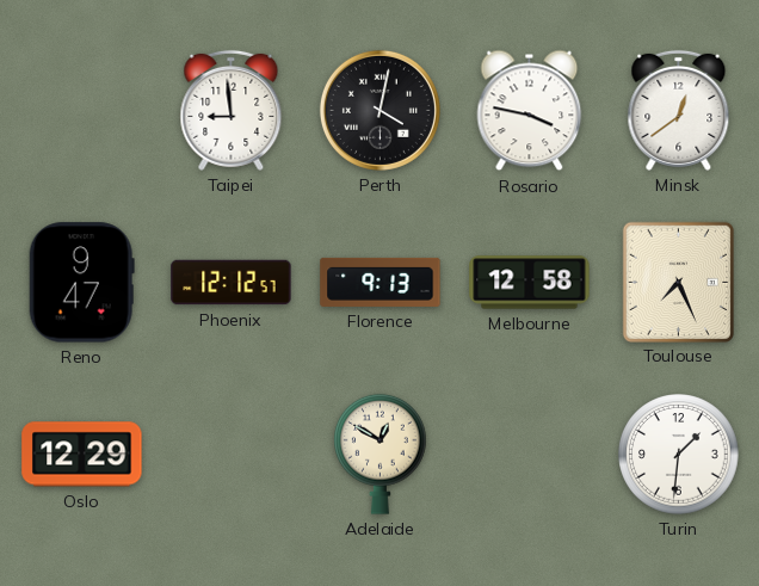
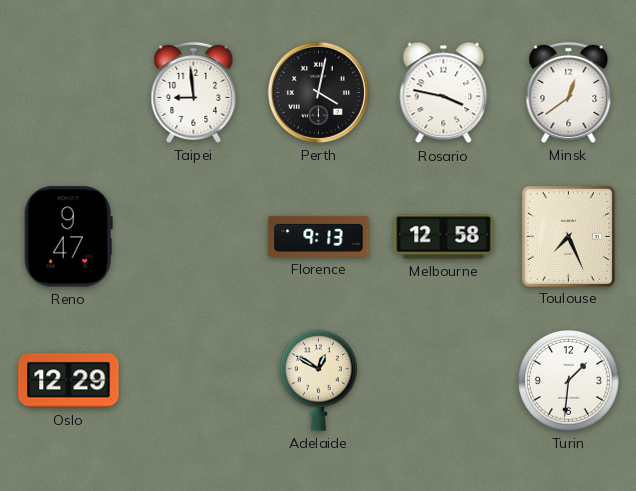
Phoenix: 12:12 -> none (232, 283)
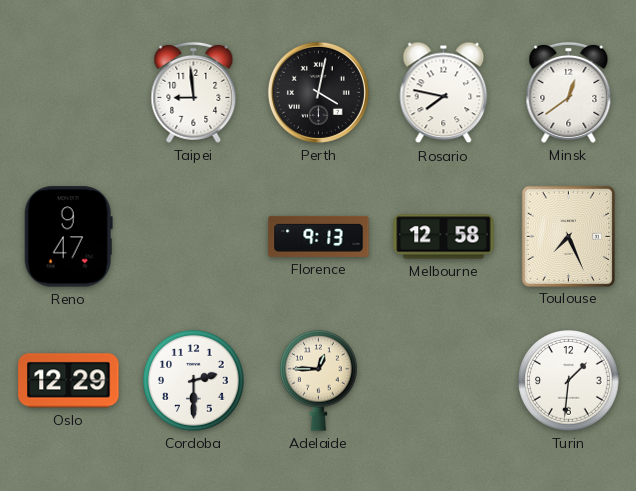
Rosario: 3:47 -> 7:47 (444, 93)
Cordoba: none -> 2:30 (194, 381)
Adelaide: 12:50 -> 12:45 (319, 380)
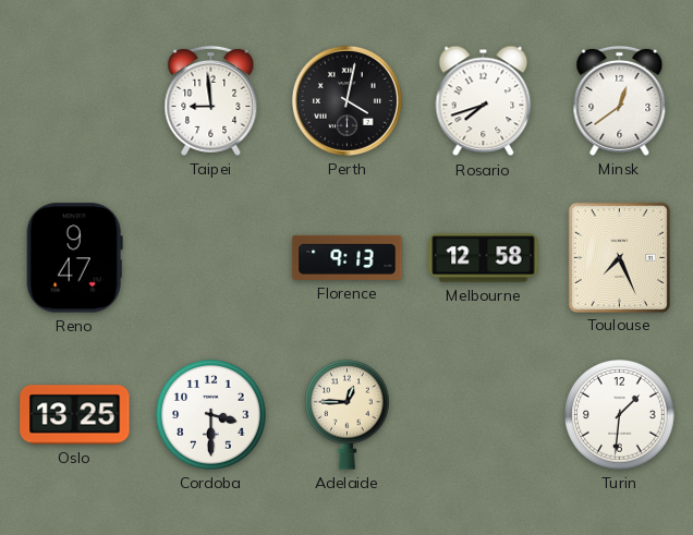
Rosario: 7:47 -> 7:42 (484, 101)
Oslo: 12:29 -> 13:25 (75, 415)
Cordoba: 2:30 -> 3:30 (211, 415)
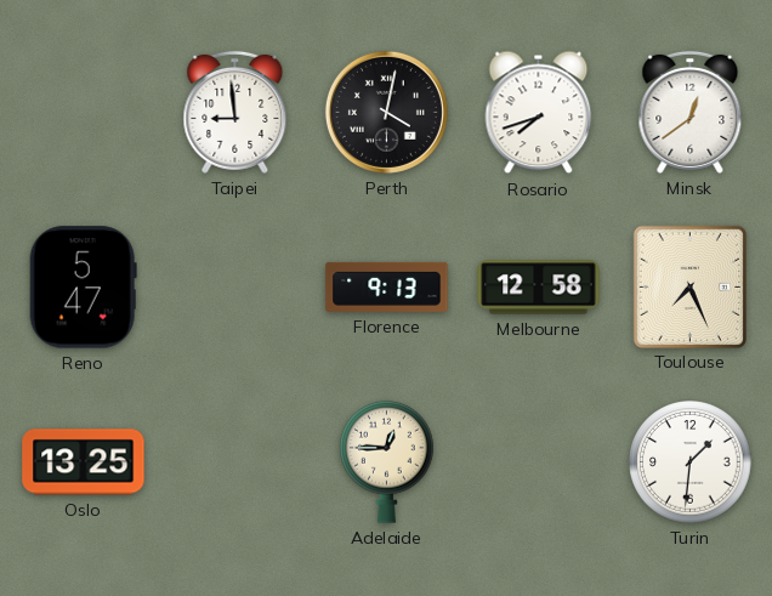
Reno: 9:47 -> 5:47 (83, 288)
Cordoba: 3:30 -> none (211, 415)
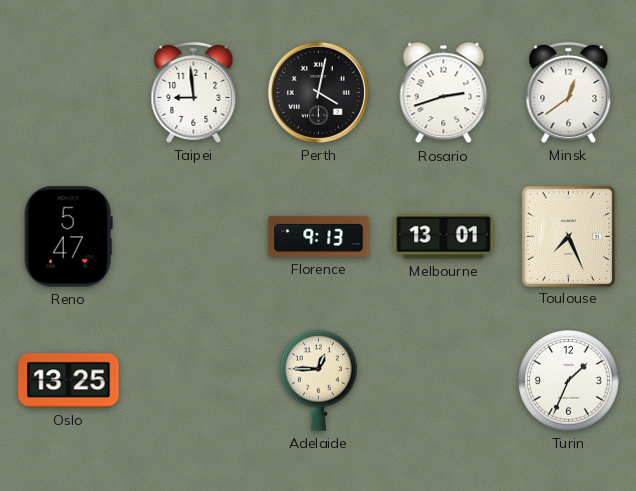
Rosario: 7:42 -> 2:42 (444, 93)
Melbourne: 12:58 -> 13:01 (444, 237)
Turin: 1:31 -> 1:34 (569, 381)
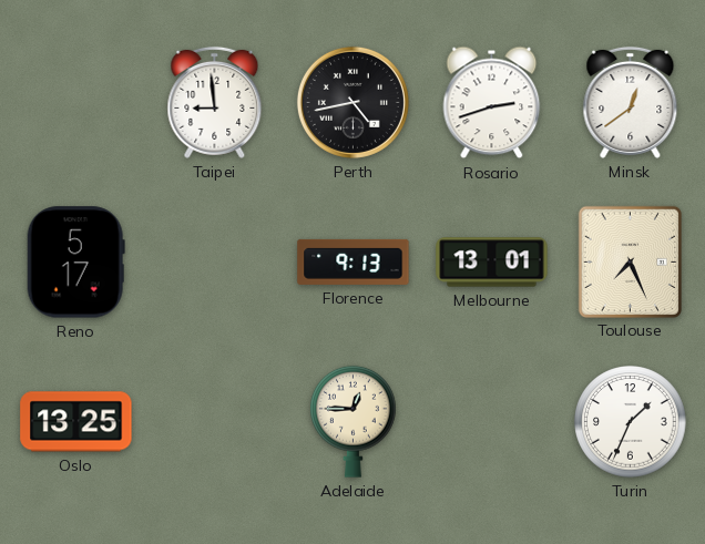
Perth: 4:02 -> 4:43 (352, 102)
Reno: 5:47 -> 5:17 (75, 263)
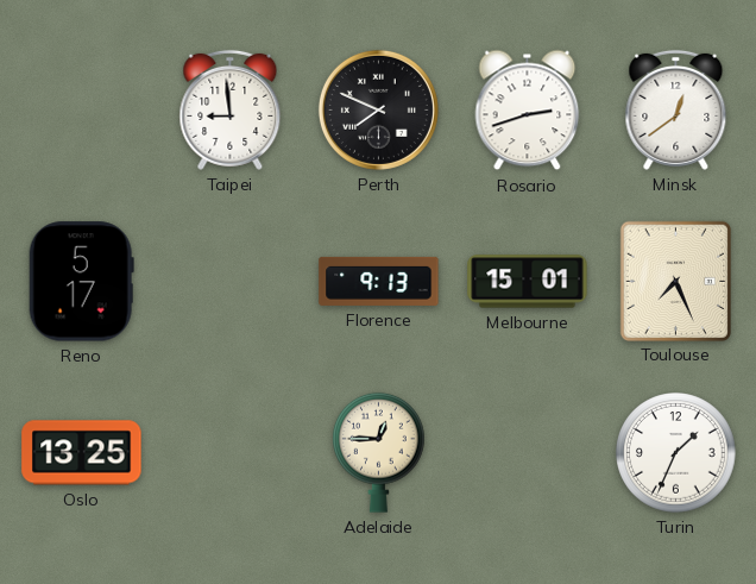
Perth: 4:43 -> 7:49 (378, 109)
Melbourne: 13:01 -> 15:01 (528, 282)
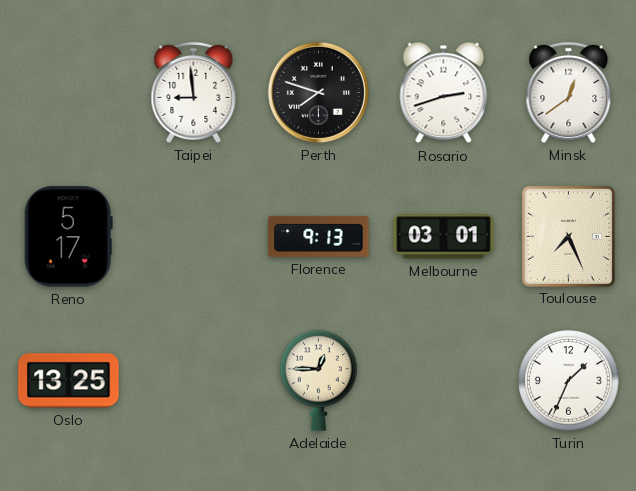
Perth: 7:49 -> 7:48 (318, 92)
Melbourne: 15:01 -> 03:01 (444, 237)
